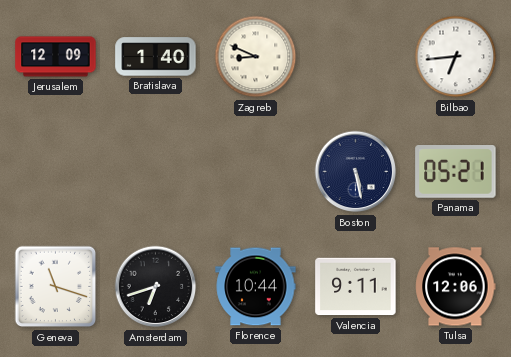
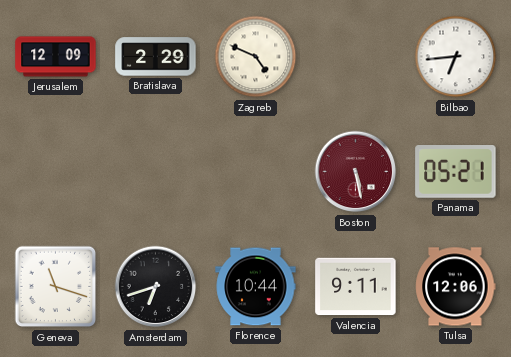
Bratislava: 1:40 -> 2:29 (156, 57)
Zagreb: 8:49 -> 4:49 (256, 57)
Boston dial: navy -> burgundy (356, 172)
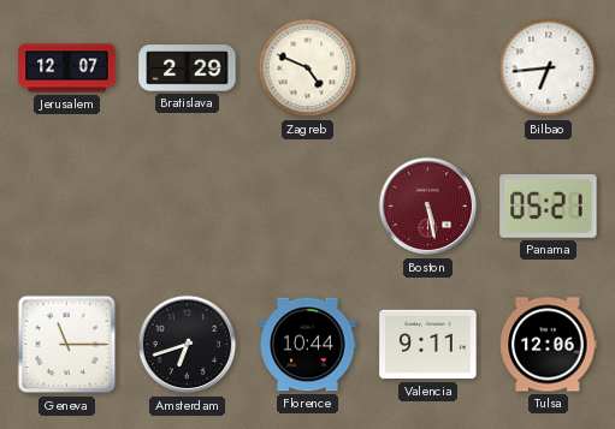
Jerusalem: 12:09 -> 12:07 (67, 68)
Geneva: 11:18 -> 11:15 (67, 345)
